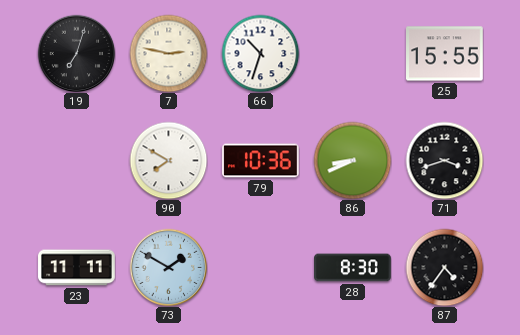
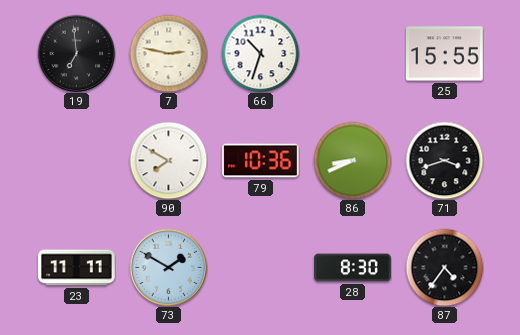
19: 7:03 -> 6:59 (76, 53)
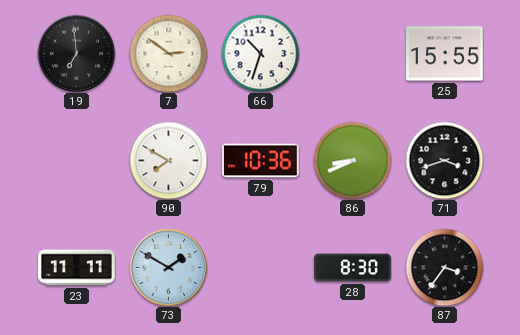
7: 2:47 -> 2:51 (168, 53)
87: 4:36 -> 3:36 (444, 267)
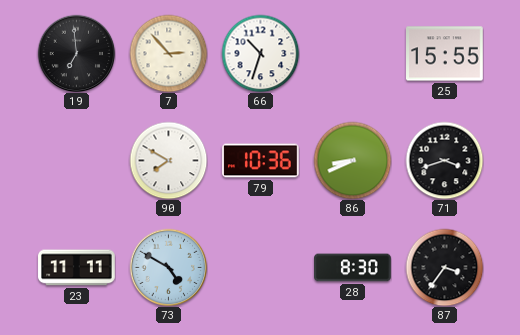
7: 2:51 -> 2:53 (168, 53)
73: 1:50 -> 4:50 (168, 267)
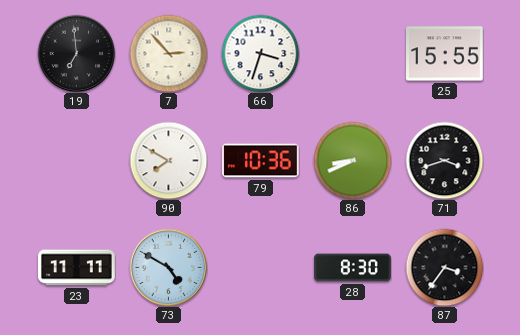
66: 10:33 -> 3:33 (260, 53)
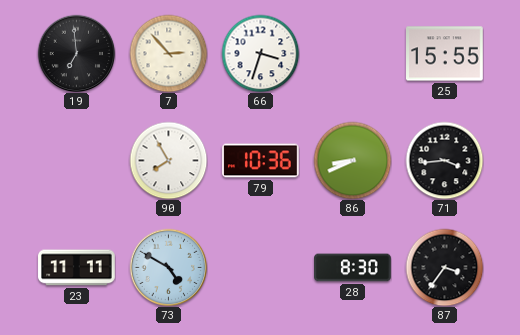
90: 7:50 -> 7:55 (168, 160)
71: 3:42 -> 3:44 (444, 160)
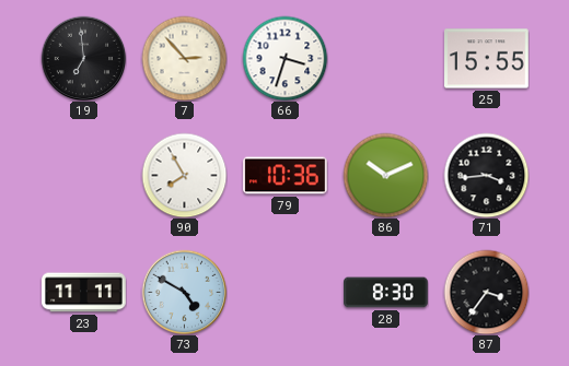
86: 8:41 -> 10:11 (385, 175)
